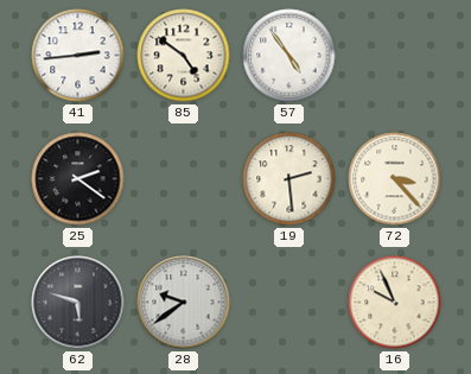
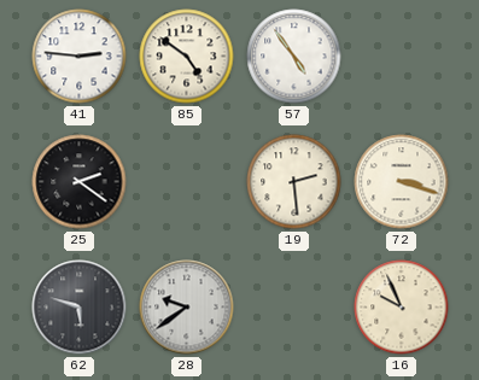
41: 2:44 -> 2:46 (80, 57)
72: 3:23 -> 3:18 (402, 182)
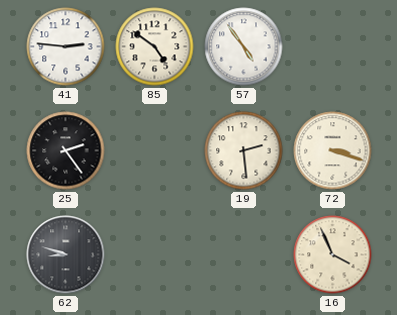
25: 2:21 -> 2:24 (66, 151)
62: 5:48 -> 8:48 (66, 255)
28: 9:39 -> none (187, 308)
16: 9:56 -> 3:56 (333, 255)
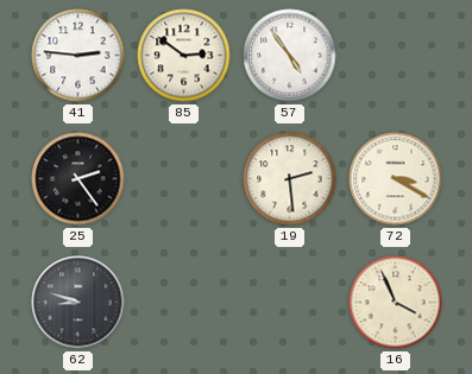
85: 4:51 -> 2:51 (184, 56)
72: 3:18 -> 3:20 (396, 179)
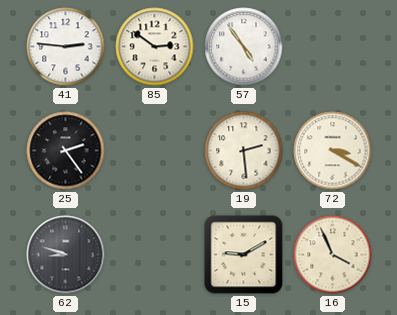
15: none -> 9:10 (244, 255)
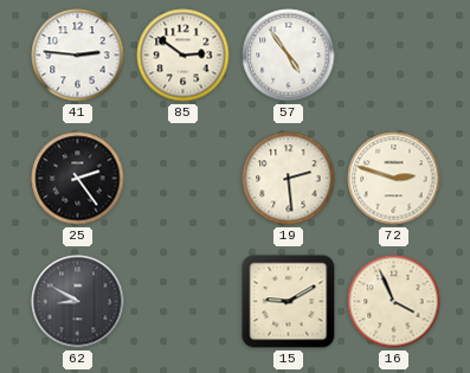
72: 3:20 -> 2:48 (394, 179)
62: 8:48 -> 8:50 (78, 302)
